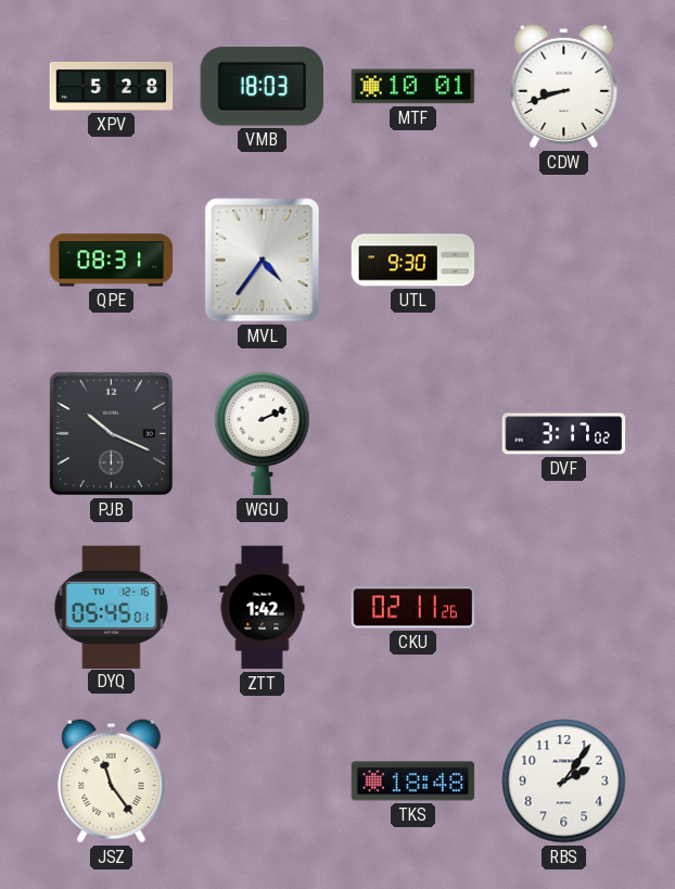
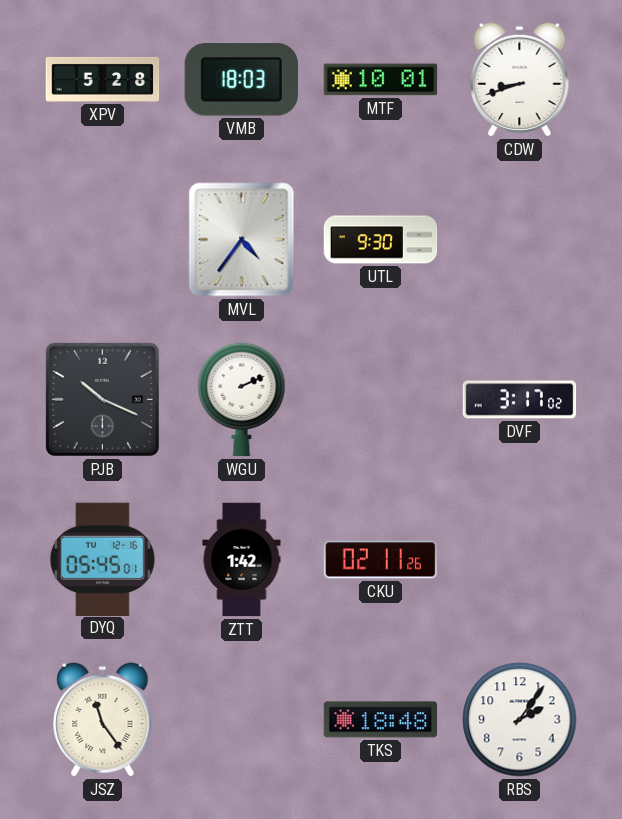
QPE: 08:31 -> none (112, 261)
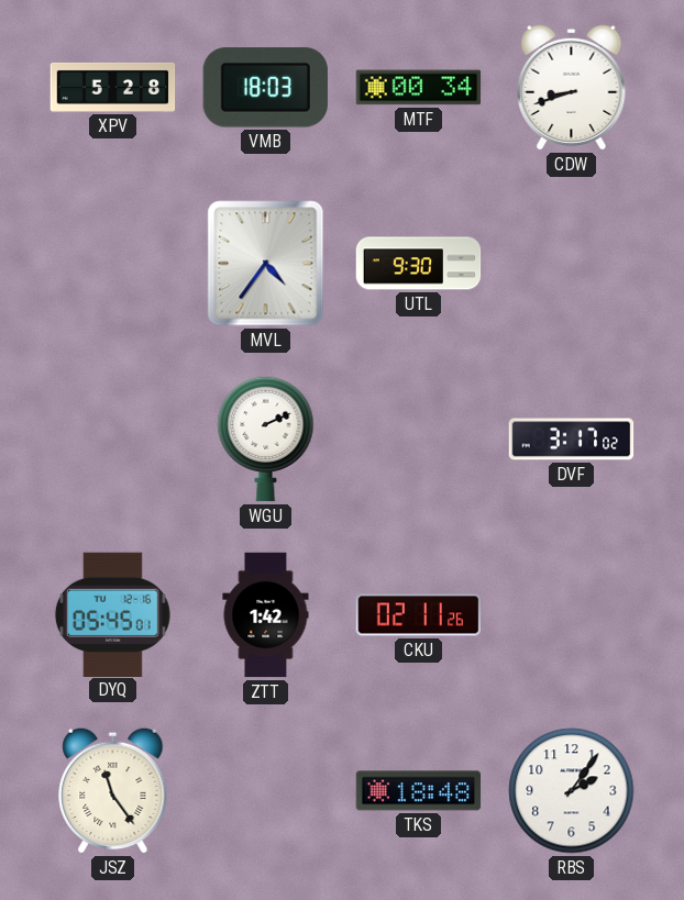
MTF: 10:01 -> 00:34 (419, 88)
PJB: 10:19 -> none (102, 399)
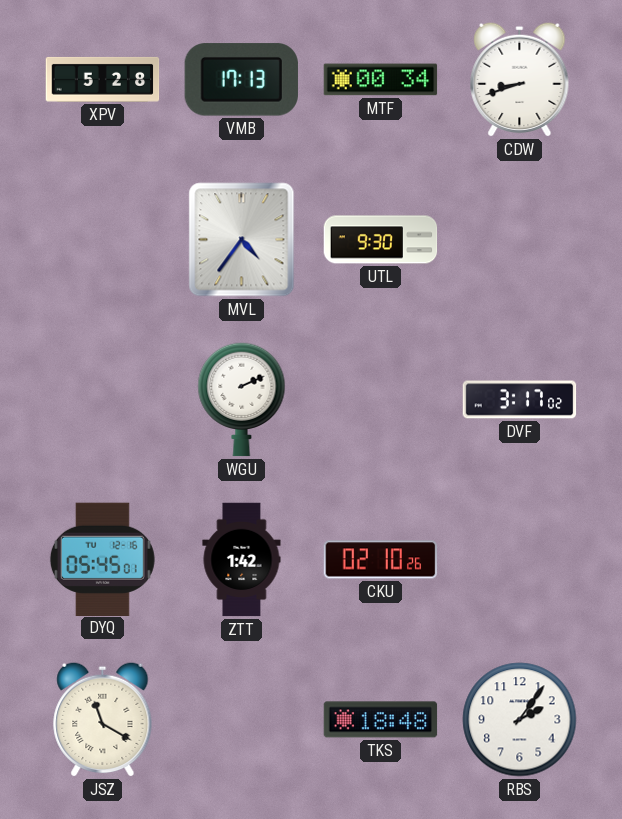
VMB: 18:03 -> 17:13 (241, 80)
CKU: 02:11 -> 02:10 (381, 560)
JSZ: 11:24 -> 11:20 (103, 719)
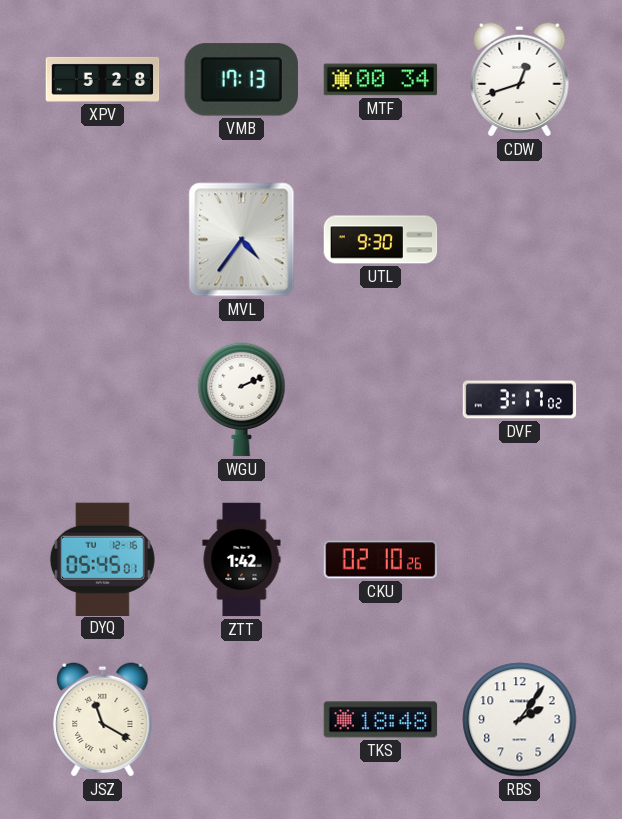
CDW: 8:42 -> 12:42 (520, 79)
